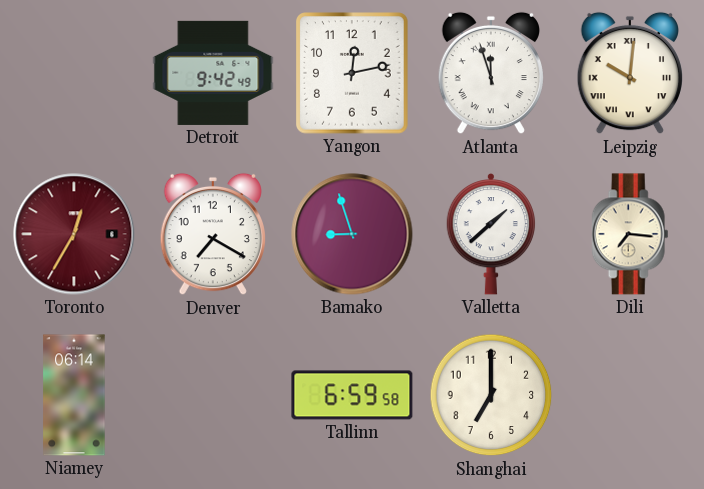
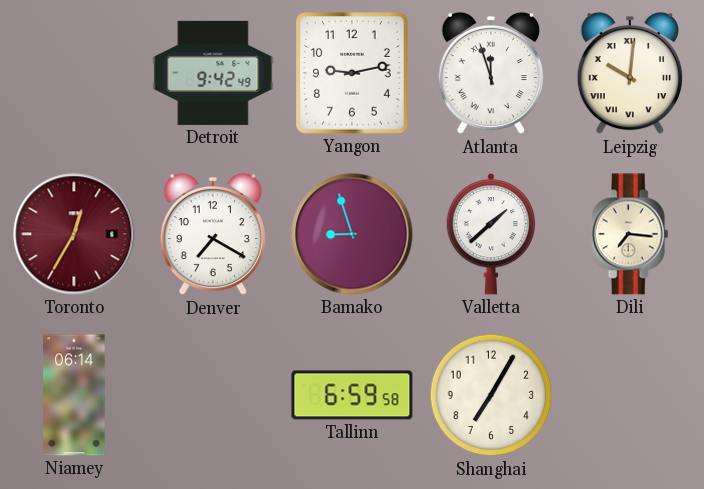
Yangon: 12:13 -> 9:13 (353, 73)
Shanghai: 7:00 -> 7:05 (491, 395)
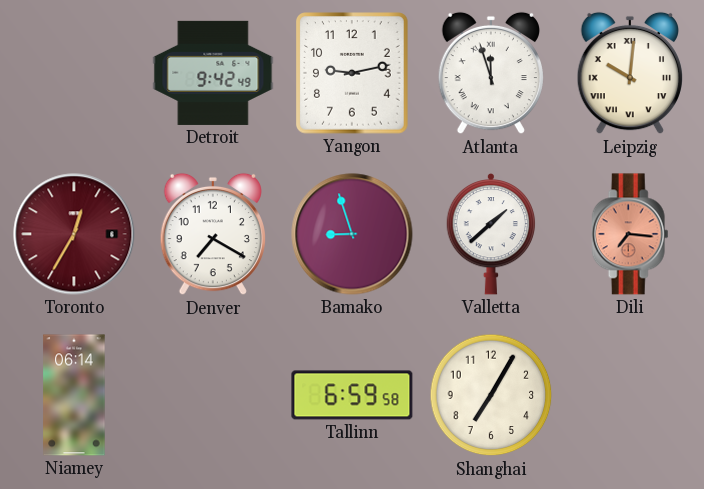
Dili dial: cream -> salmon (630, 234)
